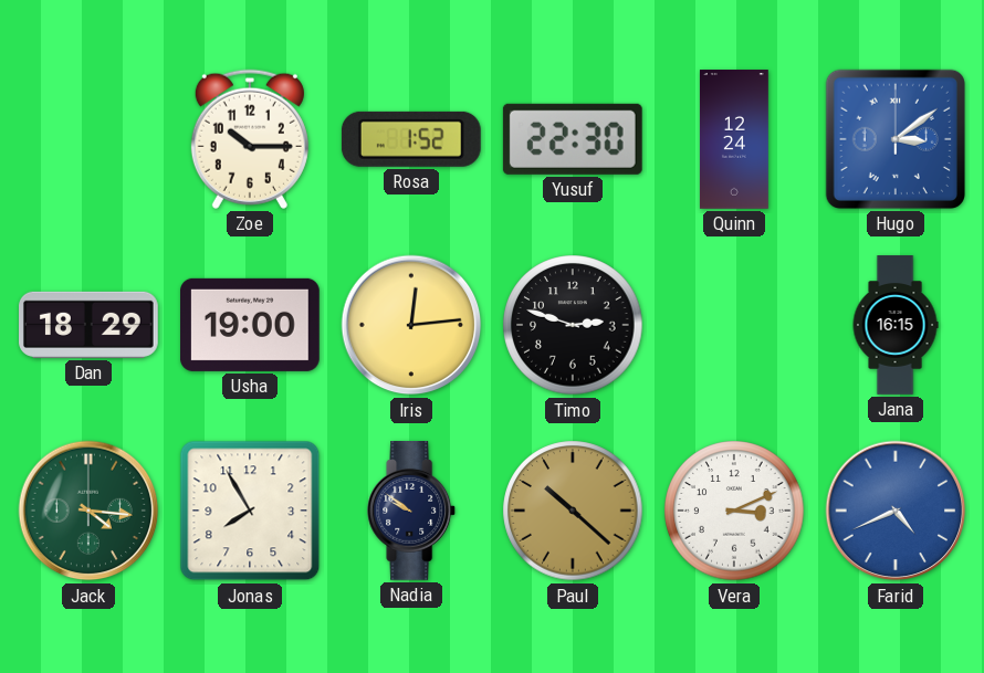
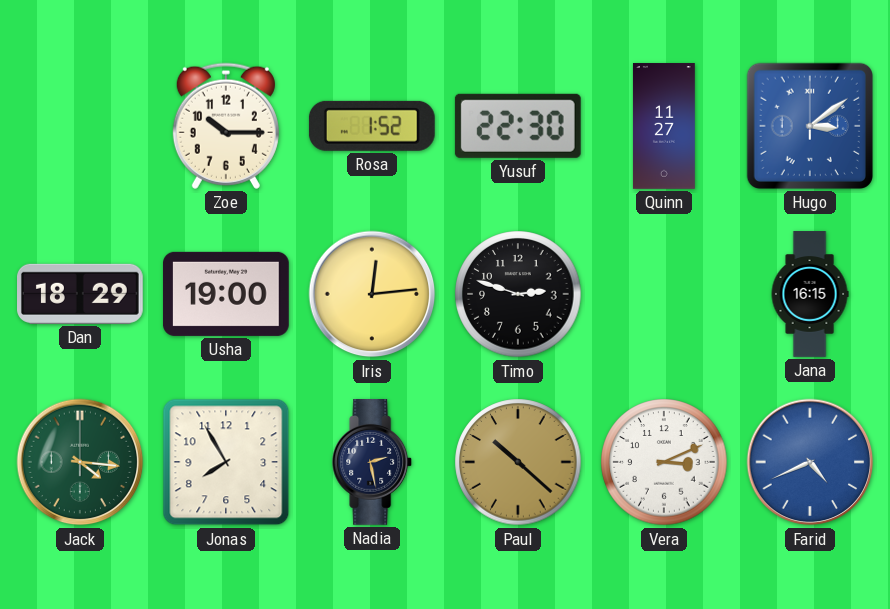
Quinn: 12:24 -> 11:27 (664, 126)
Nadia: 9:51 -> 2:28 (373, 463)
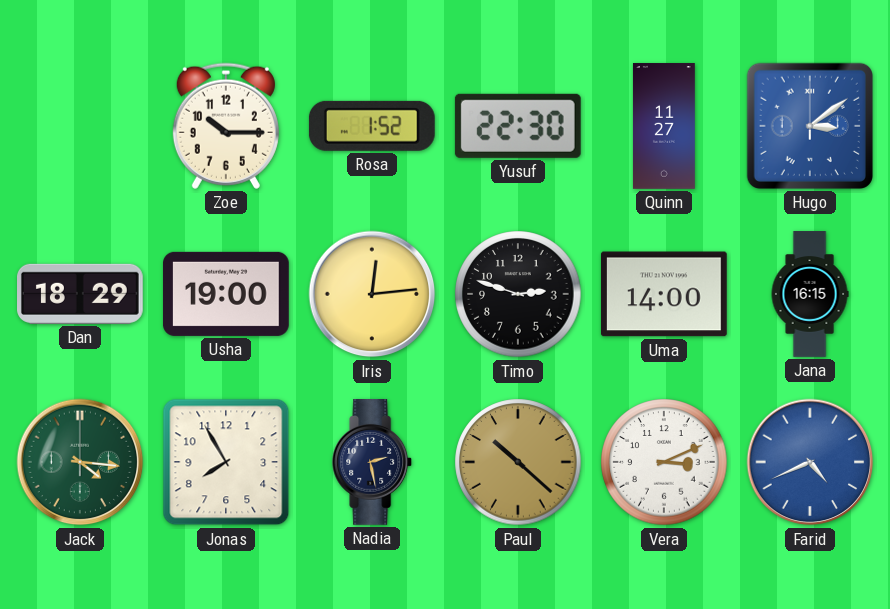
Uma: none -> 14:00 (664, 294)
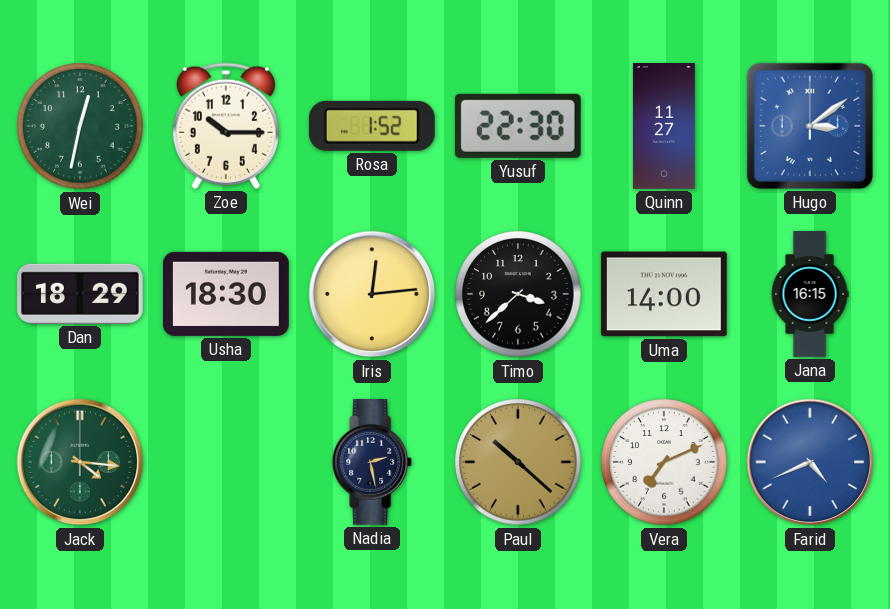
Wei: none -> 12:32 (80, 126)
Usha: 19:00 -> 18:30 (227, 294)
Timo: 2:48 -> 3:38 (518, 294)
Jonas: 7:55 -> none (226, 462)
Vera: 3:11 -> 7:11 (664, 462)
